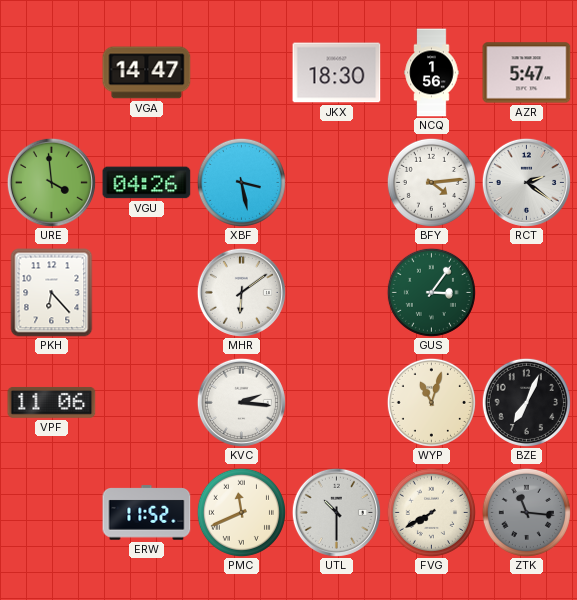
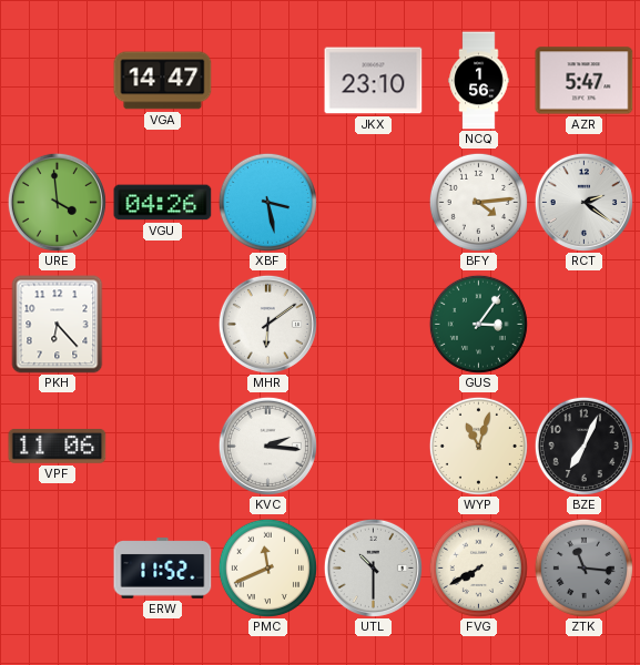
JKX: 18:30 -> 23:10 (374, 81)
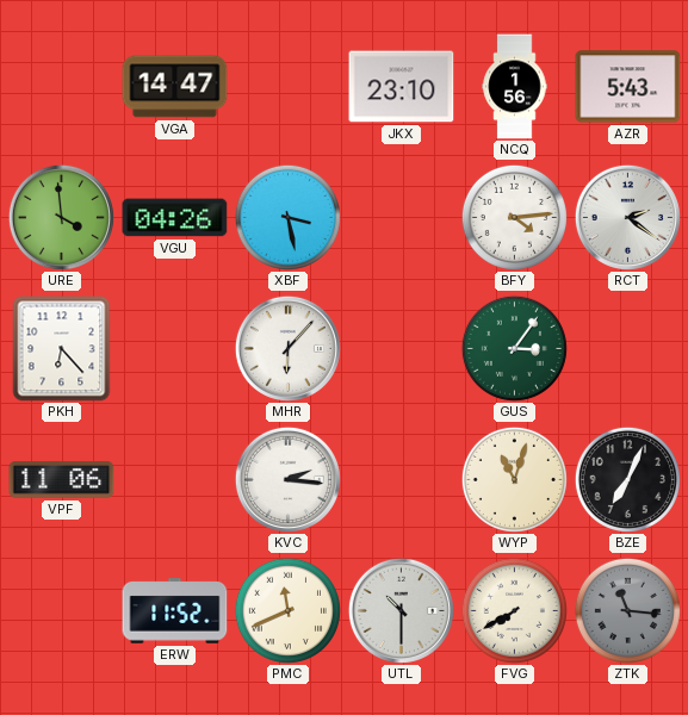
AZR: 5:47 -> 5:43 (628, 87)
MHR: 6:09 -> 6:07 (287, 348)
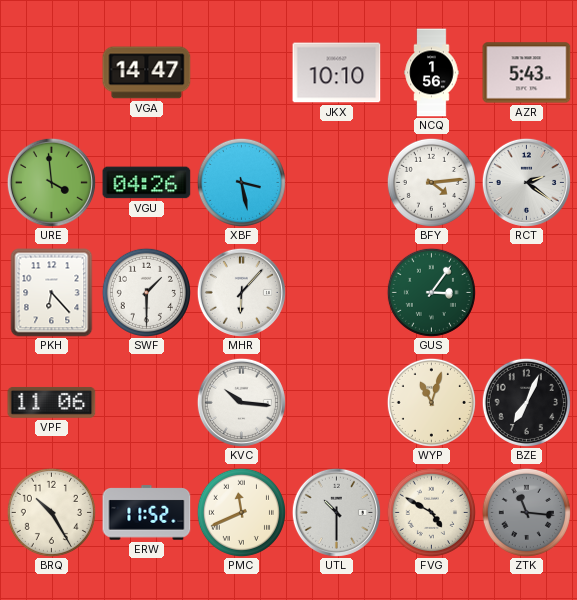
JKX: 23:10 -> 10:10 (337, 73)
SWF: none -> 1:30 (146, 292)
KVC: 2:16 -> 10:16 (241, 402)
BRQ: none -> 10:25 (51, 512)
FVG: 7:40 -> 4:50 (431, 512)
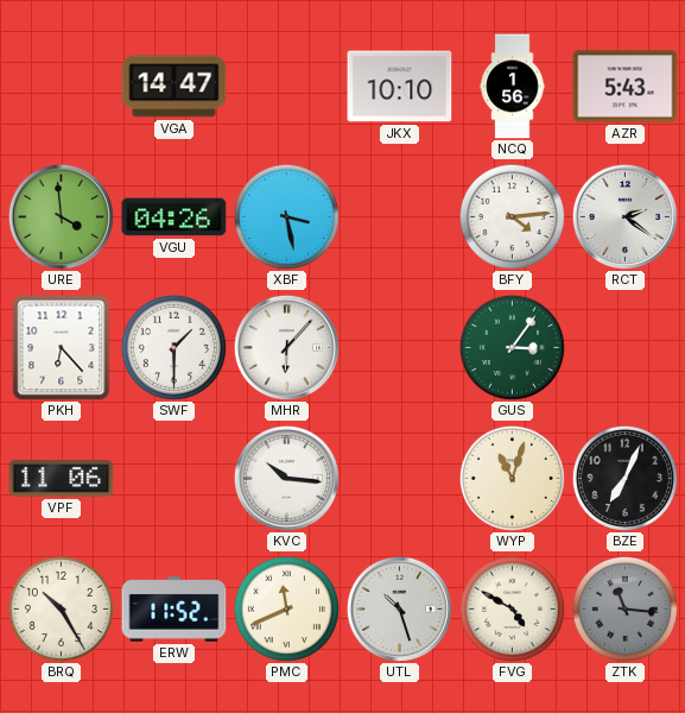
UTL: 10:30 -> 10:27 (399, 608)
